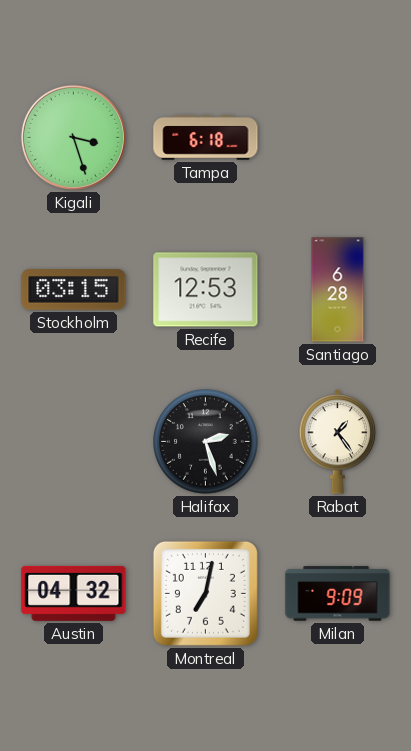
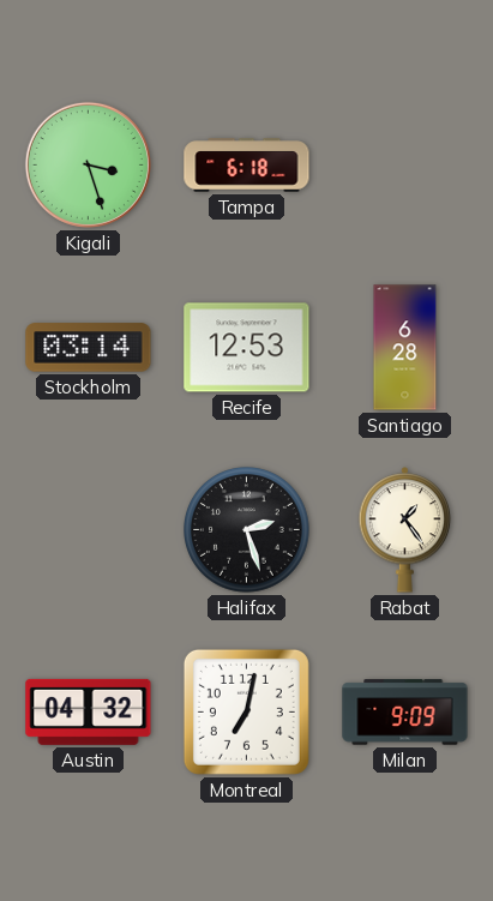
Stockholm: 03:15 -> 03:14 (89, 348)
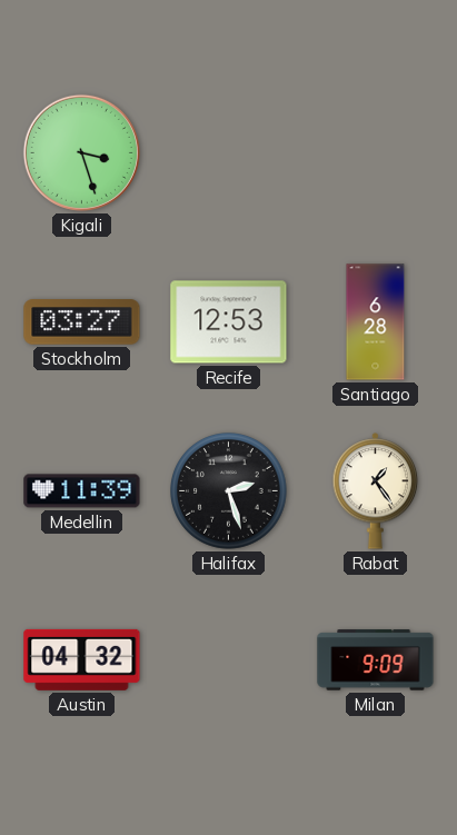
Tampa: 6:18 -> none (247, 166)
Stockholm: 03:14 -> 03:27 (82, 322)
Medellin: none -> 11:39 (82, 491)
Montreal: 7:02 -> none (246, 711)
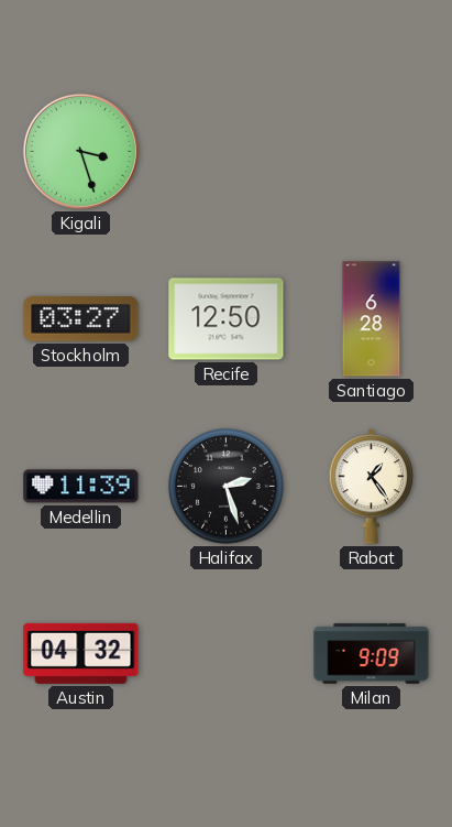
Recife: 12:53 -> 12:50 (227, 319)
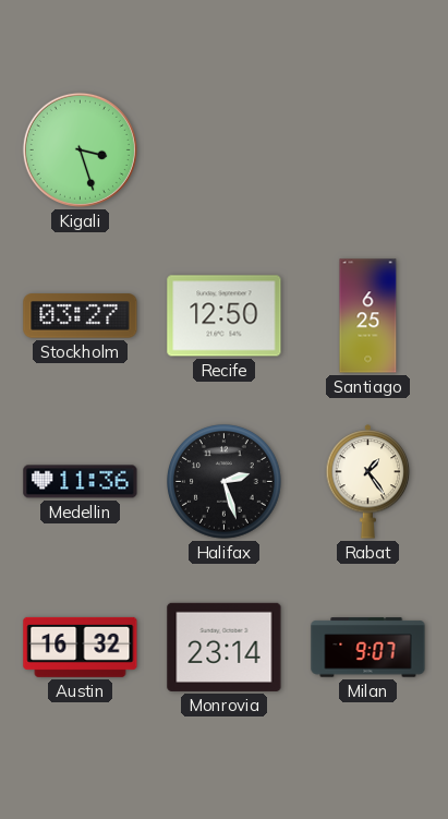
Santiago: 6:28 -> 6:25 (368, 316)
Medellin: 11:39 -> 11:36 (81, 482)
Austin: 04:32 -> 16:32 (81, 647)
Monrovia: none -> 23:14 (225, 647)
Milan: 9:09 -> 9:07 (368, 648)
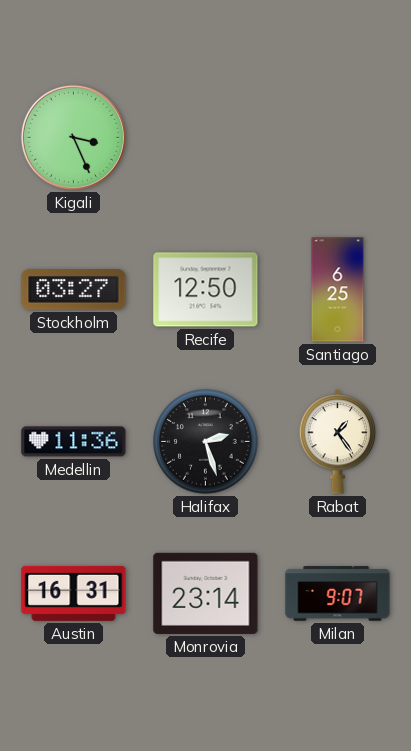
Kigali: 3:27 -> 3:26 (73, 137)
Austin: 16:32 -> 16:31 (74, 593)
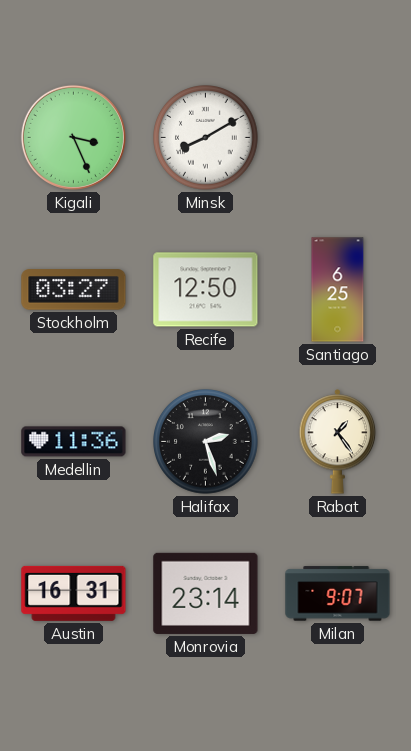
Minsk: none -> 8:10 (206, 138)
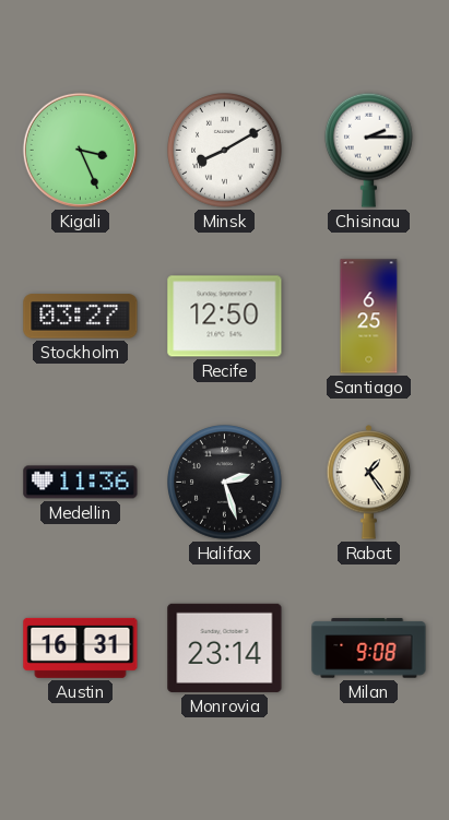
Chisinau: none -> 2:15 (369, 150)
Milan: 9:07 -> 9:08 (369, 649)
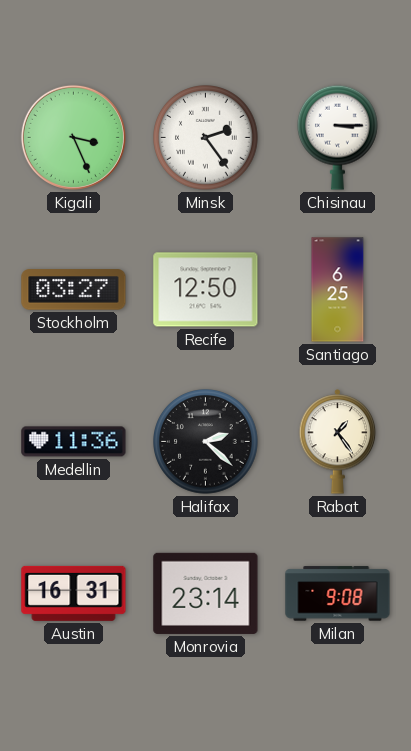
Minsk: 8:10 -> 2:24 (206, 138)
Chisinau: 2:15 -> 3:15 (338, 137)
Halifax: 2:27 -> 2:22 (206, 442)
